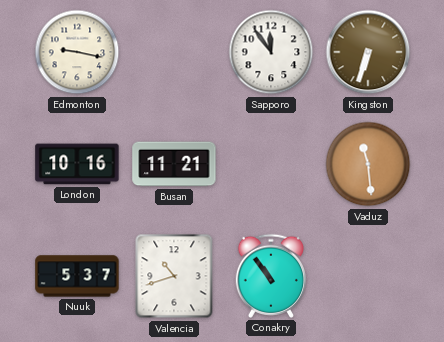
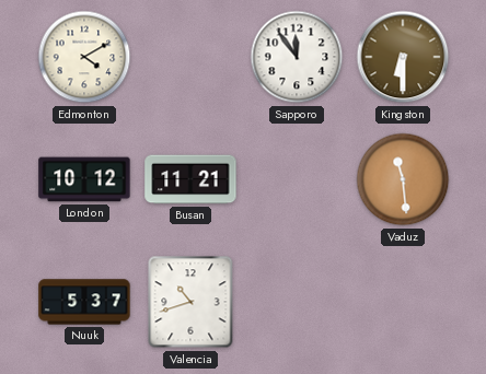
Edmonton: 9:17 -> 4:10 (84, 57)
Kingston: 6:33 -> 6:30 (403, 57)
London: 10:16 -> 10:12 (84, 179)
Conakry: 10:54 -> none (270, 276)
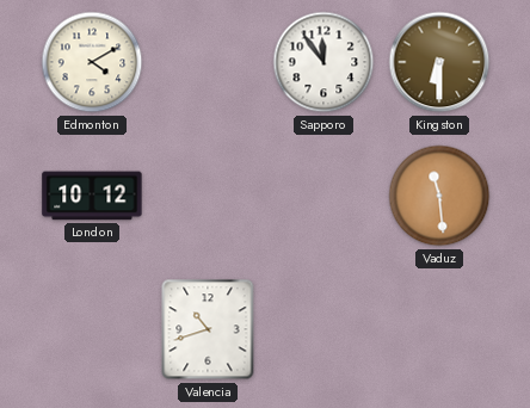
Busan: 11:21 -> none (190, 179)
Nuuk: 5:37 -> none (84, 302)
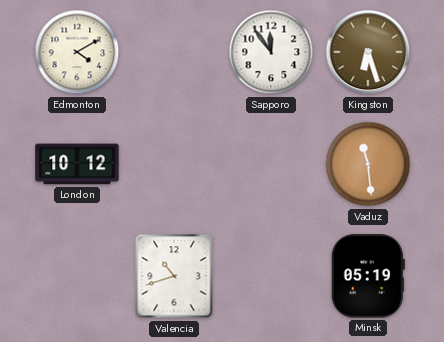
Kingston: 6:30 -> 6:27 (368, 52)
Minsk: none -> 05:19 (368, 276)
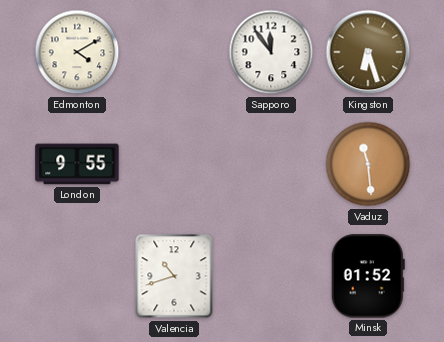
London: 10:12 -> 9:55 (77, 164)
Minsk: 05:19 -> 01:52 (368, 276)
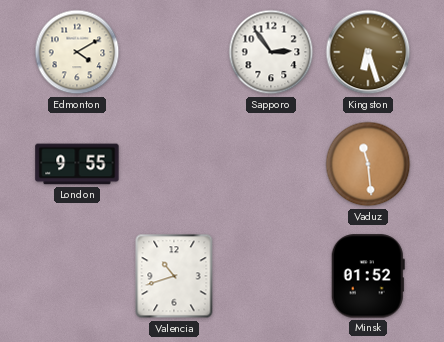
Sapporo: 11:54 -> 2:54 (271, 52)
